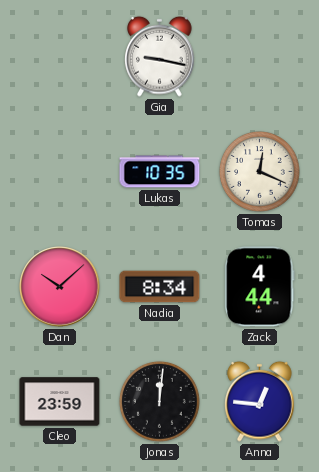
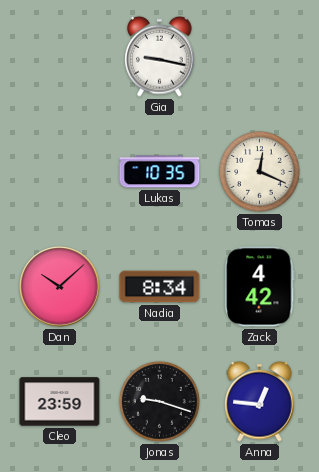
Zack: 4:44 -> 4:42 (260, 287)
Jonas: 12:01 -> 9:18 (159, 401)
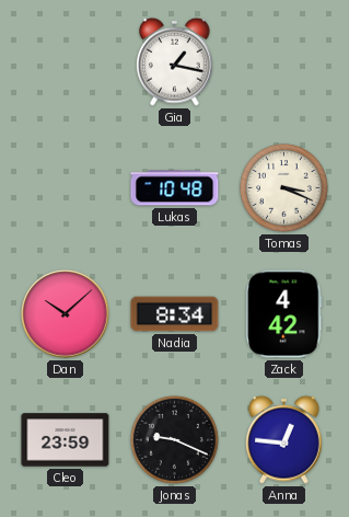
Gia: 9:17 -> 1:17 (175, 61)
Lukas: 10:35 -> 10:48 (175, 188)
Tomas: 12:19 -> 3:19 (283, 187)
Jonas: 9:18 -> 9:19 (174, 439)
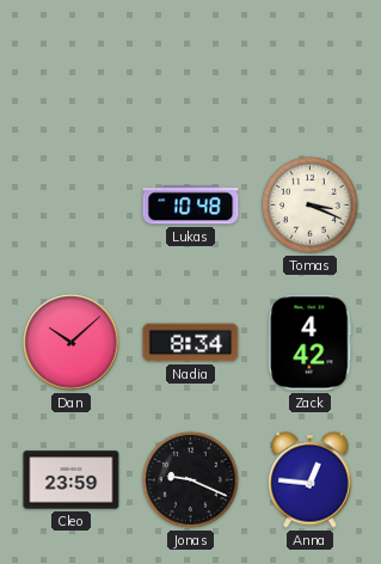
Gia: 1:17 -> none (175, 61)
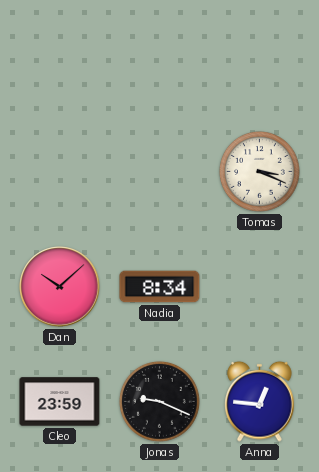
Lukas: 10:48 -> none (191, 206)
Zack: 4:42 -> none (311, 343)
